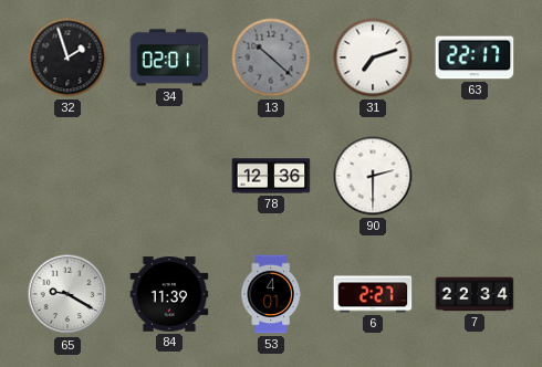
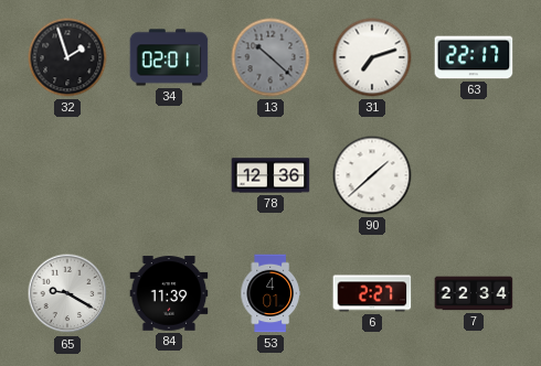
90: 2:30 -> 1:38 (372, 175)
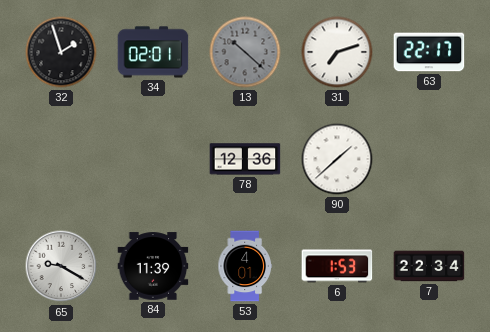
6: 2:27 -> 1:53 (337, 266)
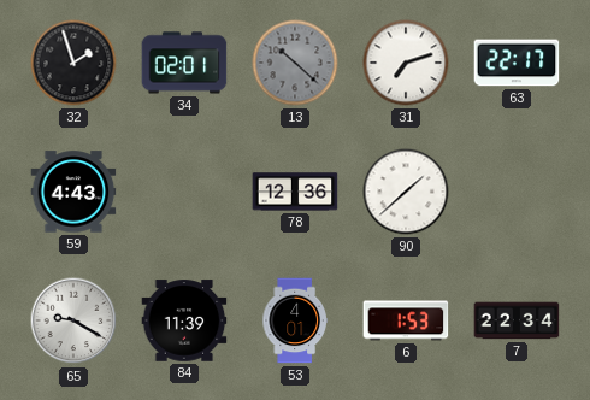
59: none -> 4:43 (73, 192)
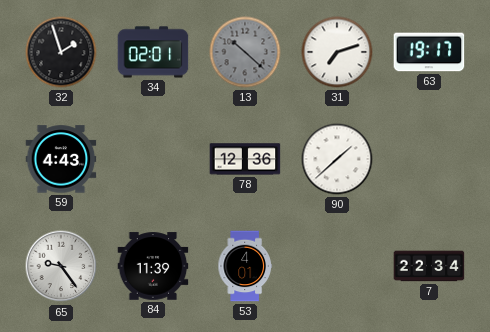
63: 22:17 -> 19:17 (429, 52)
65: 9:20 -> 9:24 (61, 266)
6: 1:53 -> none (406, 320)
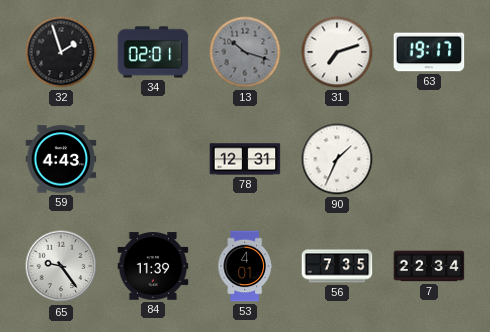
13: 10:22 -> 10:18 (245, 52)
78: 12:36 -> 12:31 (245, 159)
90: 1:38 -> 1:34 (337, 159)
56: none -> 7:35 (337, 266)
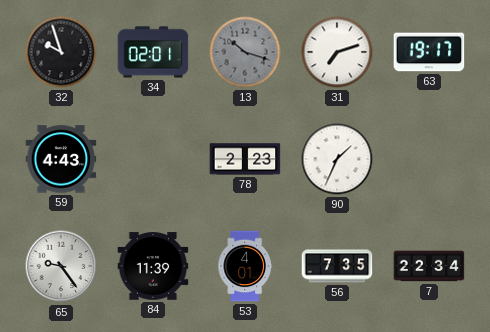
32: 1:57 -> 9:57 (61, 52)
78: 12:31 -> 2:23 (245, 159)
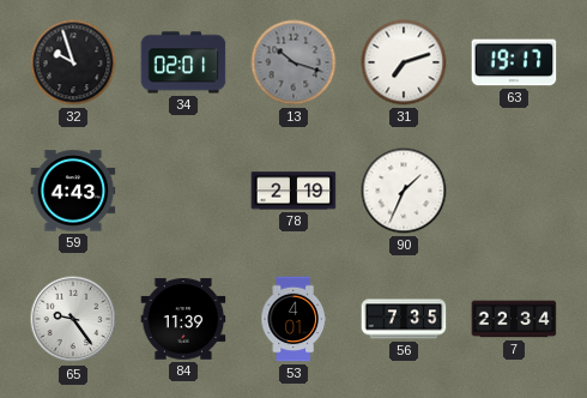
78: 2:23 -> 2:19 (293, 191)
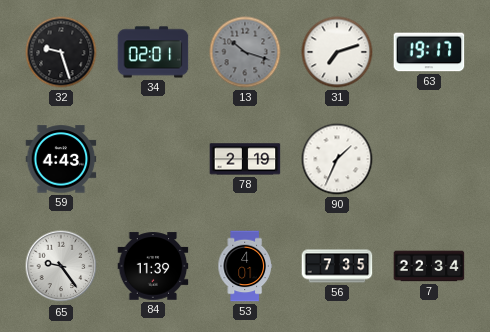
32: 9:57 -> 9:27 (61, 52)
